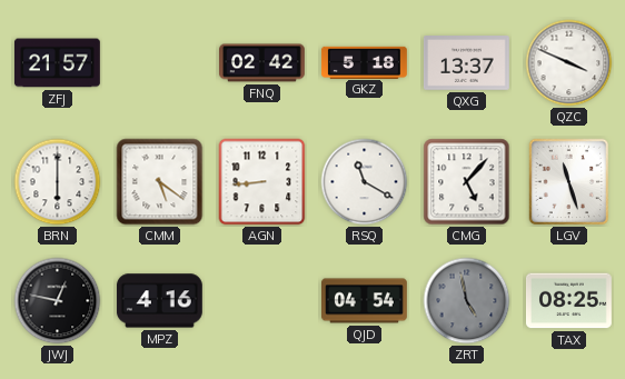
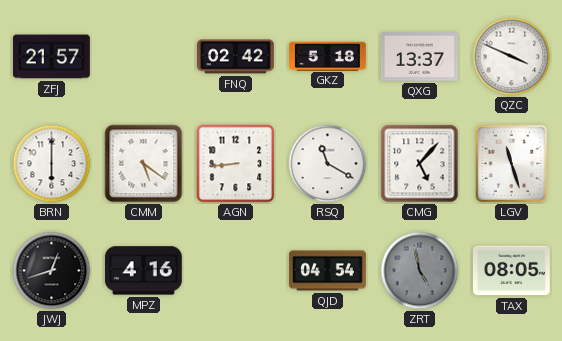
JWJ: 12:47 -> 12:42 (52, 271)
TAX: 08:25 -> 08:05 (511, 271)
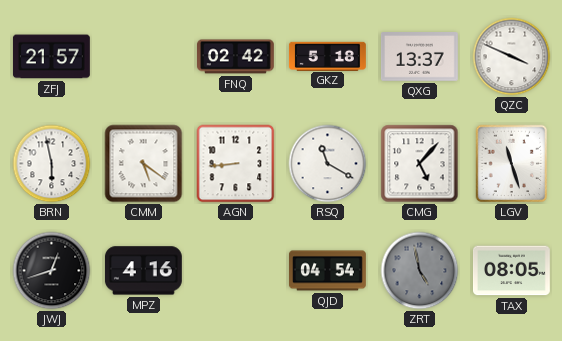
BRN: 6:00 -> 5:58 (52, 164)
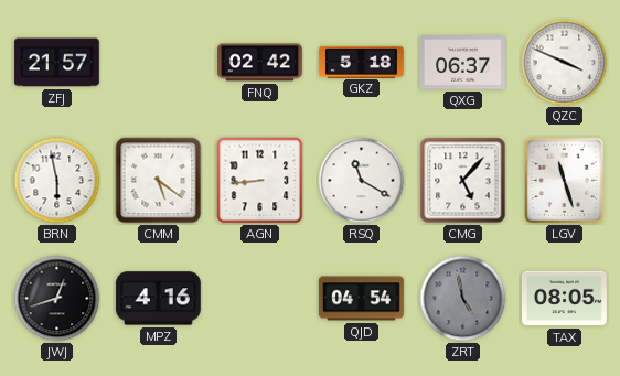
QXG: 13:37 -> 06:37 (463, 63)
